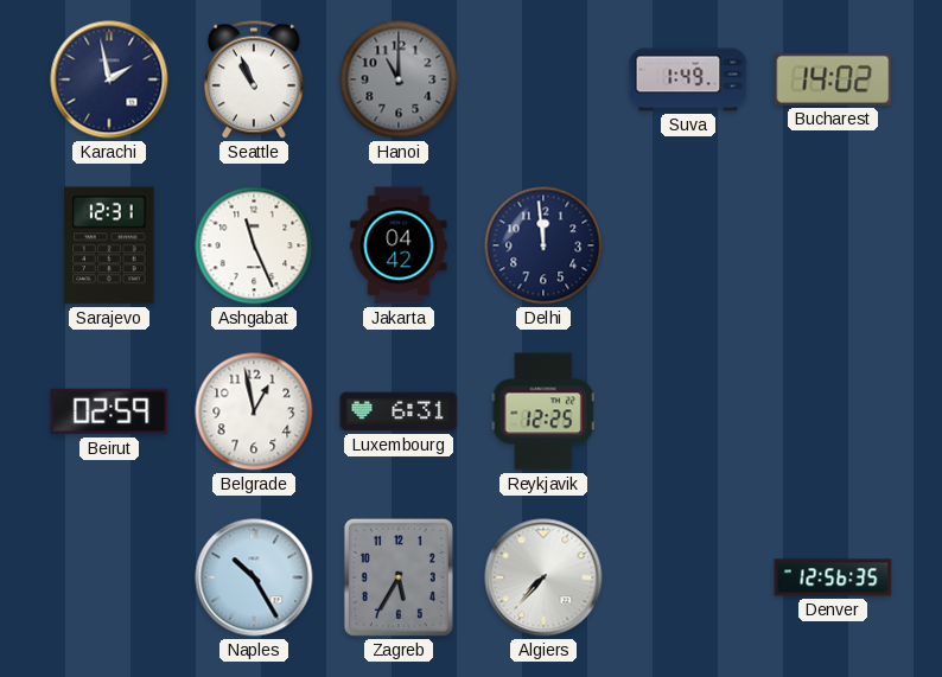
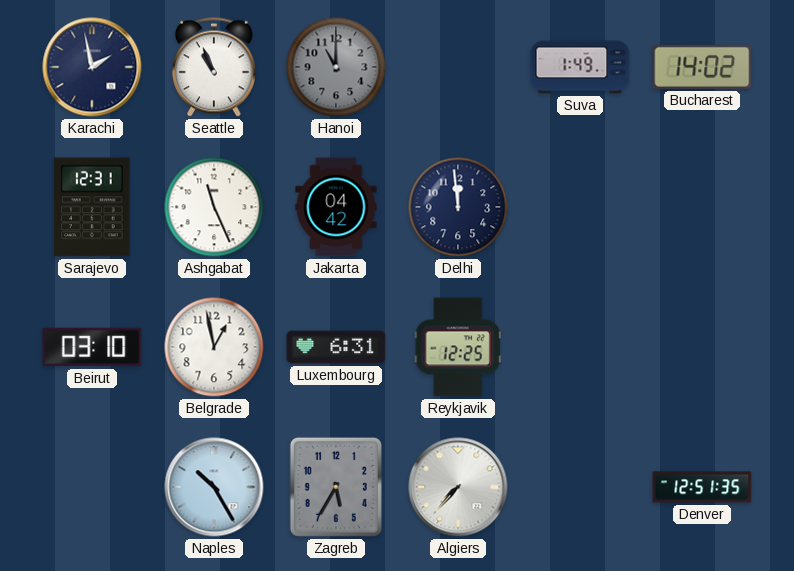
Beirut: 02:59 -> 03:10 (92, 347)
Denver: 12:56 -> 12:51 (702, 487)
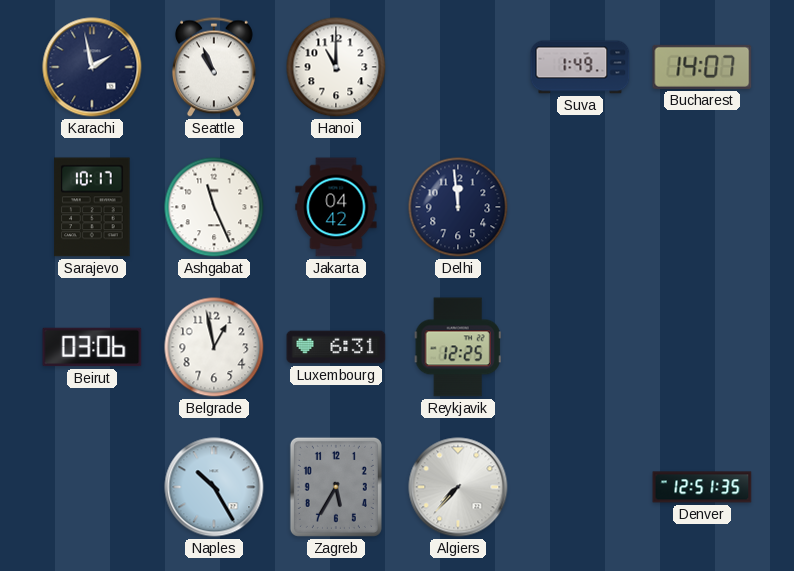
Hanoi dial: grey -> white (336, 67)
Bucharest: 14:02 -> 14:07 (702, 67)
Sarajevo: 12:31 -> 10:17 (92, 207)
Beirut: 03:10 -> 03:06 (92, 347)
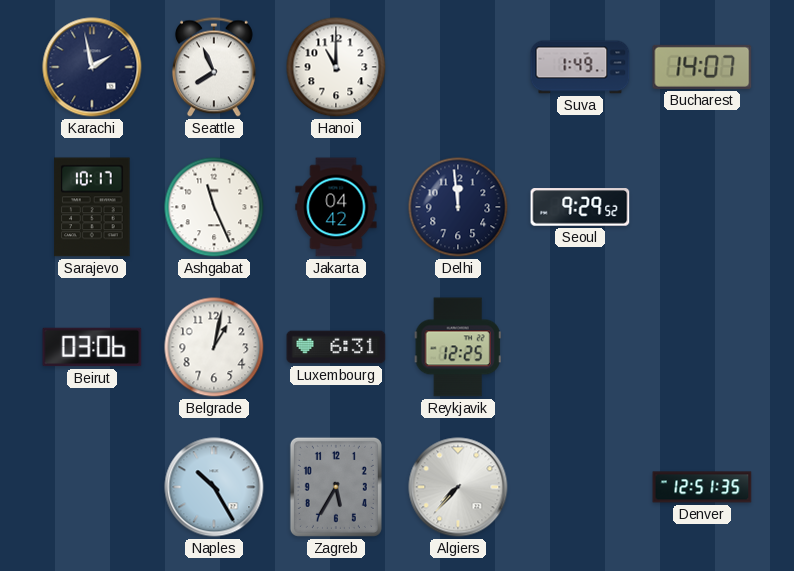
Seattle: 10:56 -> 7:56 (215, 67)
Seoul: none -> 9:29 (580, 207)
Belgrade: 12:58 -> 1:02 (214, 347)
